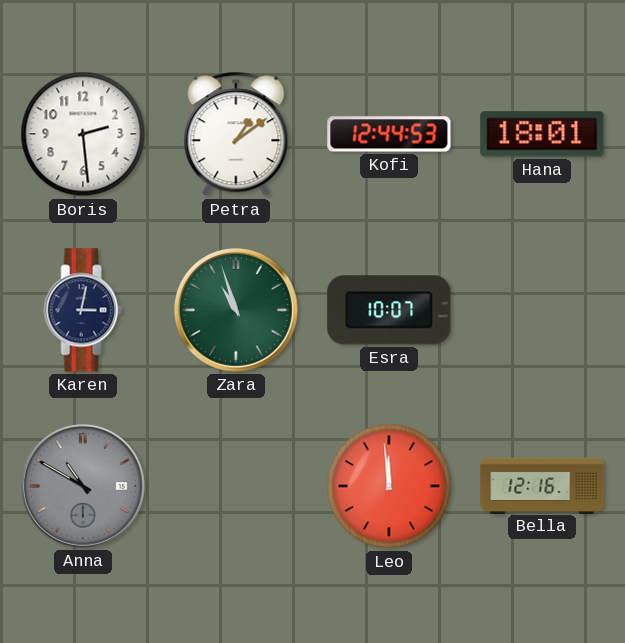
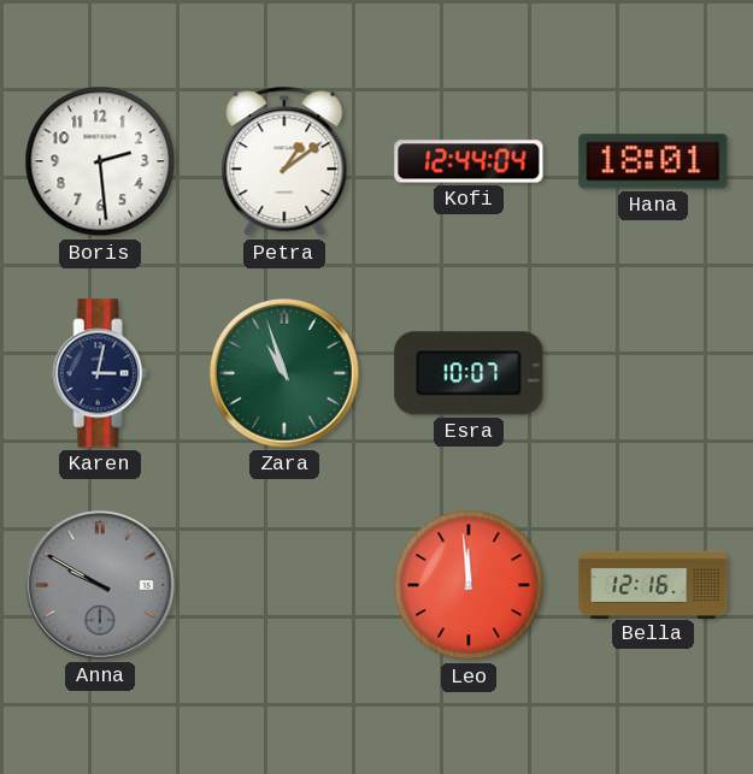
Kofi: 12:44:53 -> 12:44:04 (469, 161)
Anna: 10:50 -> 9:50 (100, 585)
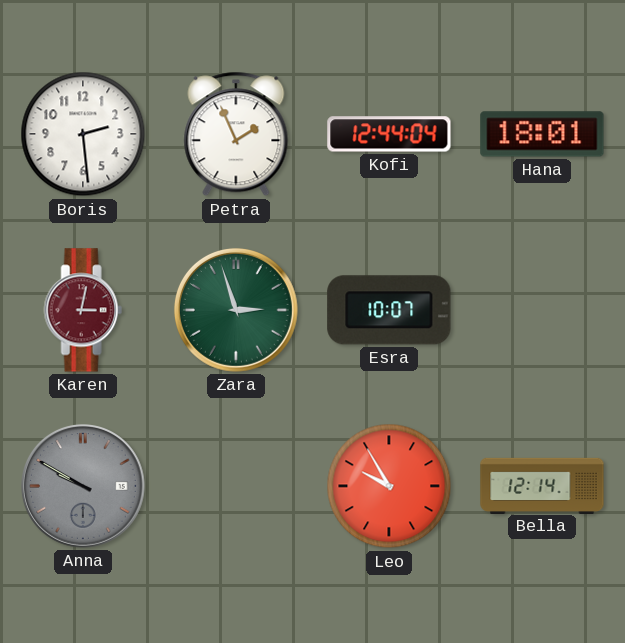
Petra: 1:09 -> 1:56 (236, 134)
Karen dial: navy -> burgundy (83, 310)
Zara: 10:57 -> 2:57 (236, 310)
Leo: 11:59 -> 9:55 (389, 486)
Bella: 12:16 -> 12:14 (542, 485)
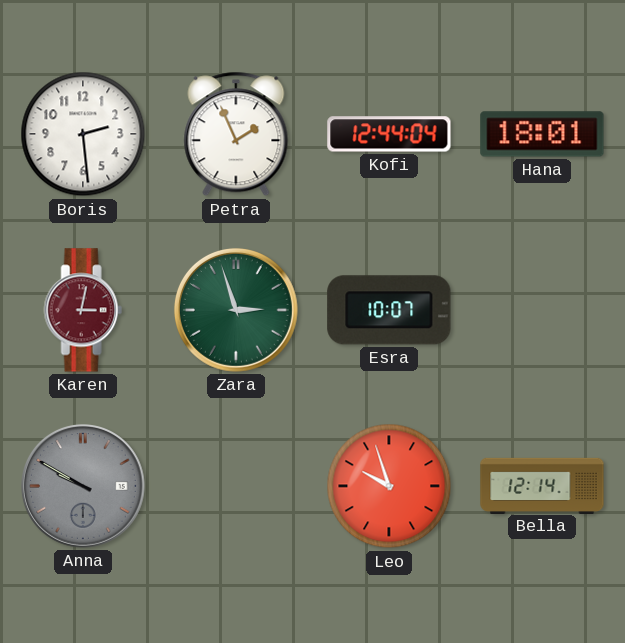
Leo: 9:55 -> 9:57 (389, 486)
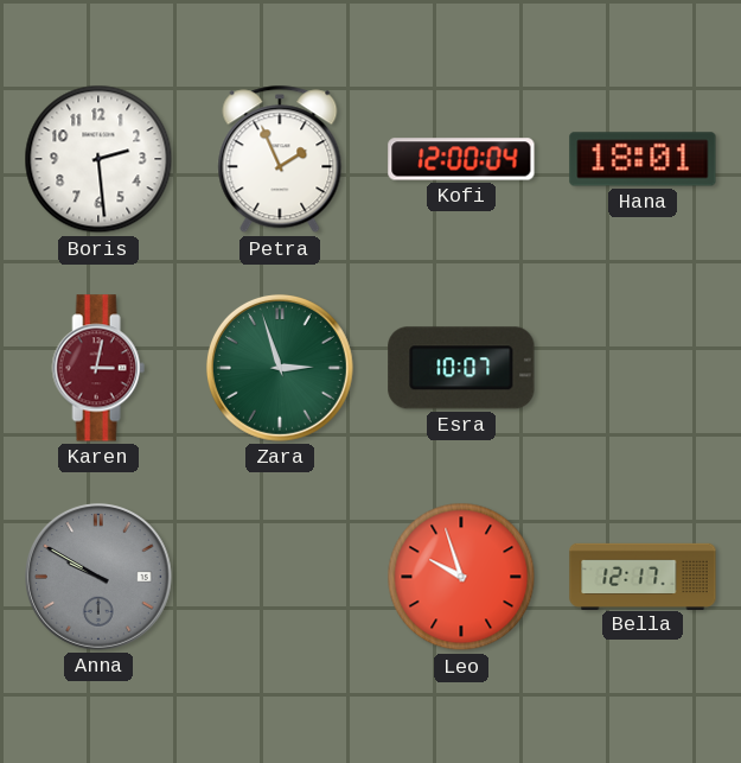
Kofi: 12:44 -> 12:00 (461, 159)
Bella: 12:14 -> 12:17 (643, 576)
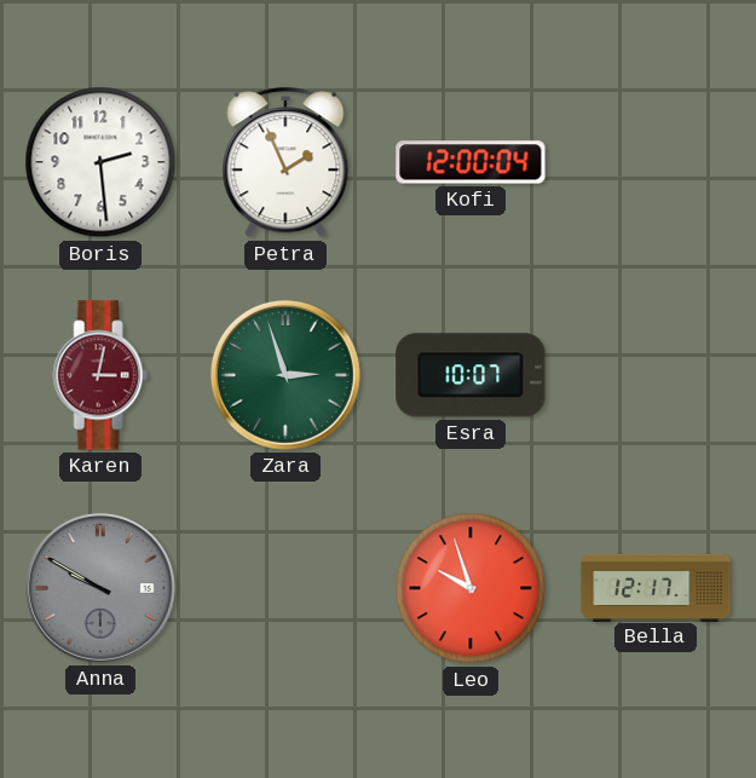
Hana: 18:01 -> none (643, 159)
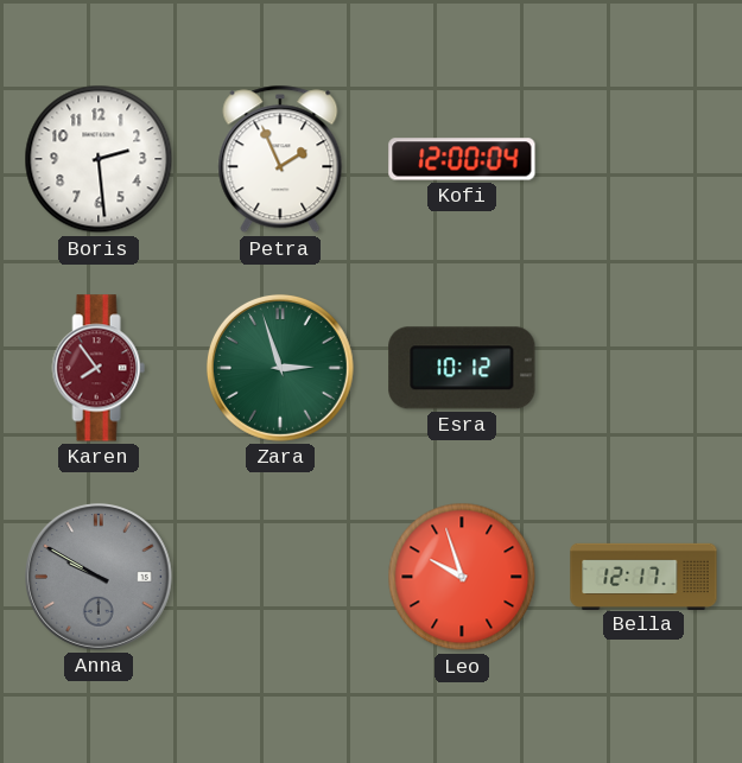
Karen: 3:02 -> 7:54 (99, 368)
Esra: 10:07 -> 10:12 (462, 368)
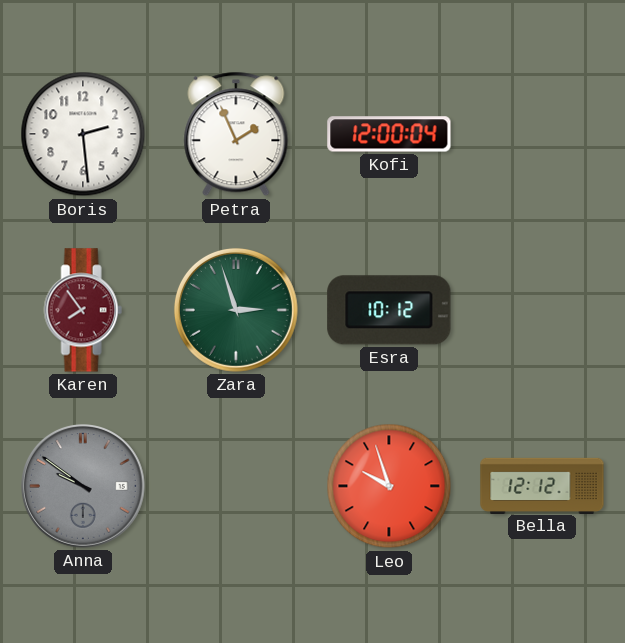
Anna: 9:50 -> 9:51 (83, 486)
Bella: 12:17 -> 12:12 (542, 485)
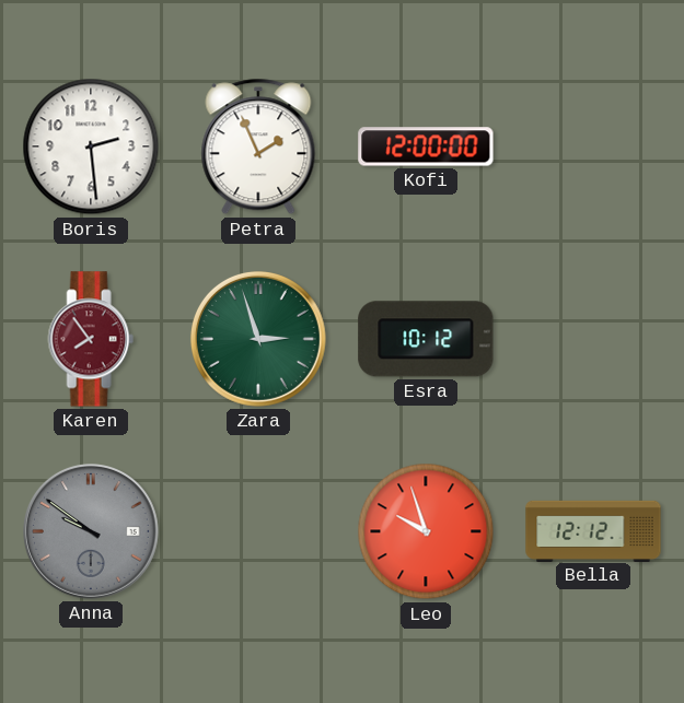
Kofi: 12:00:04 -> 12:00:00 (426, 147)
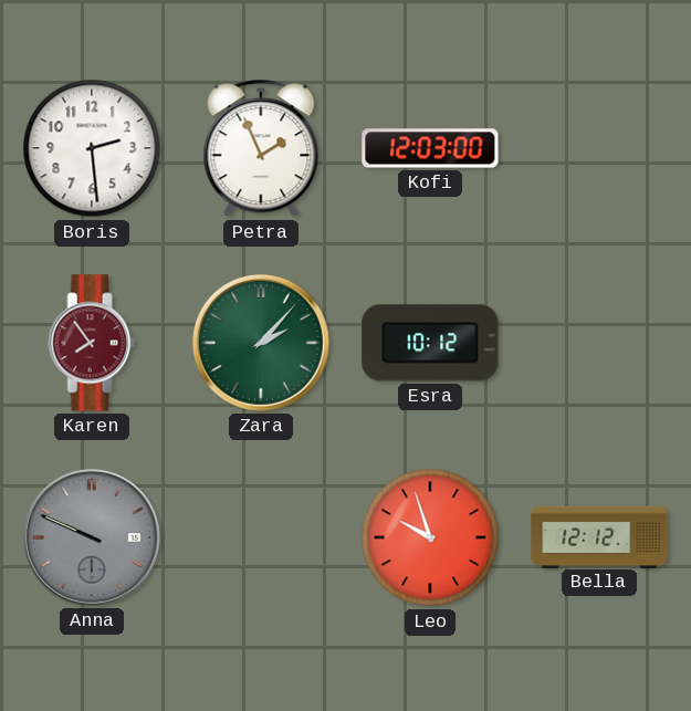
Kofi: 12:00 -> 12:03 (430, 148)
Zara: 2:57 -> 2:07 (261, 343)
Anna: 9:51 -> 9:49 (92, 537)
